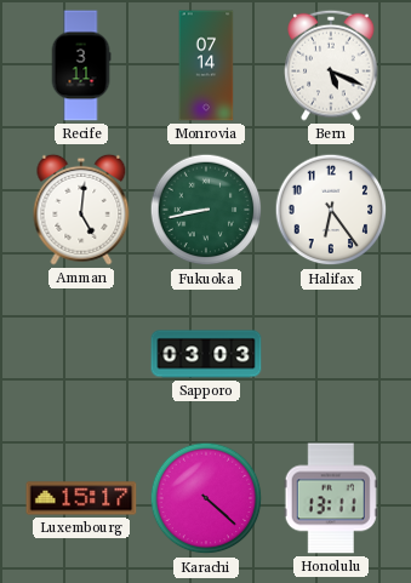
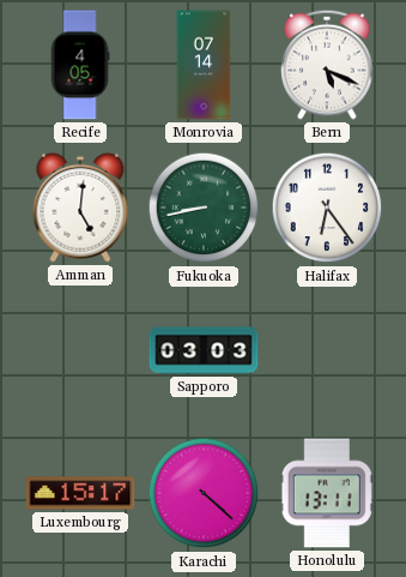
Recife: 3:11 -> 4:05 (80, 65)
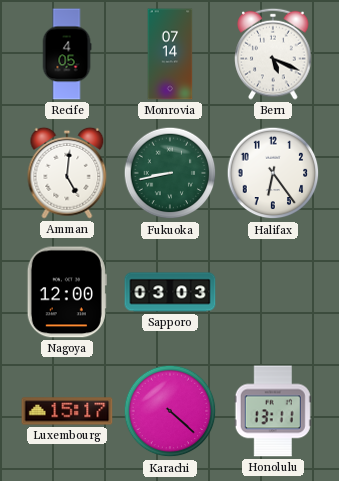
Nagoya: none -> 12:00 (67, 292)
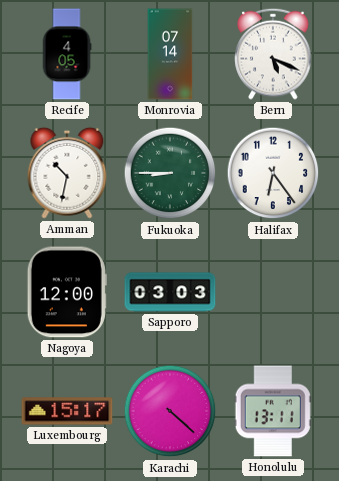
Amman: 5:01 -> 10:32 (67, 173)
Fukuoka: 8:43 -> 8:45 (170, 173)
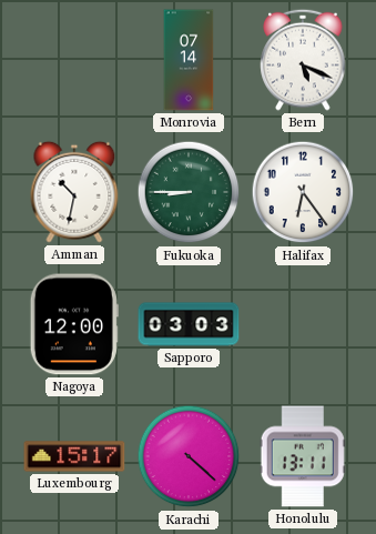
Recife: 4:05 -> none (67, 54)
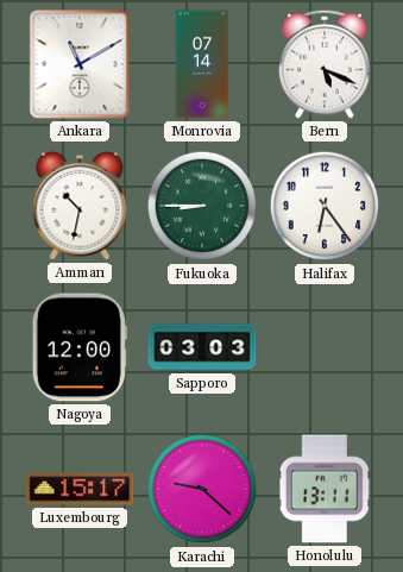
Ankara: none -> 11:10 (80, 64)
Karachi: 4:22 -> 9:22 (202, 489)
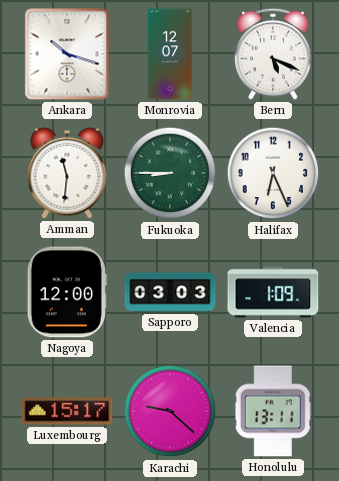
Ankara: 11:10 -> 10:18 (67, 54)
Monrovia: 07:14 -> 12:07 (170, 54)
Amman: 10:32 -> 11:31 (67, 173)
Halifax: 6:24 -> 6:26 (273, 173)
Valencia: none -> 1:09 (273, 292)
